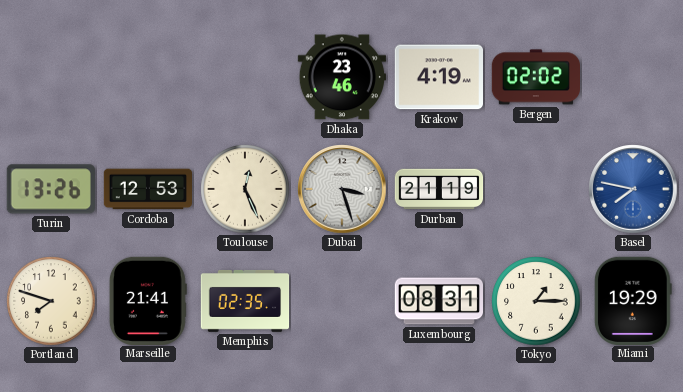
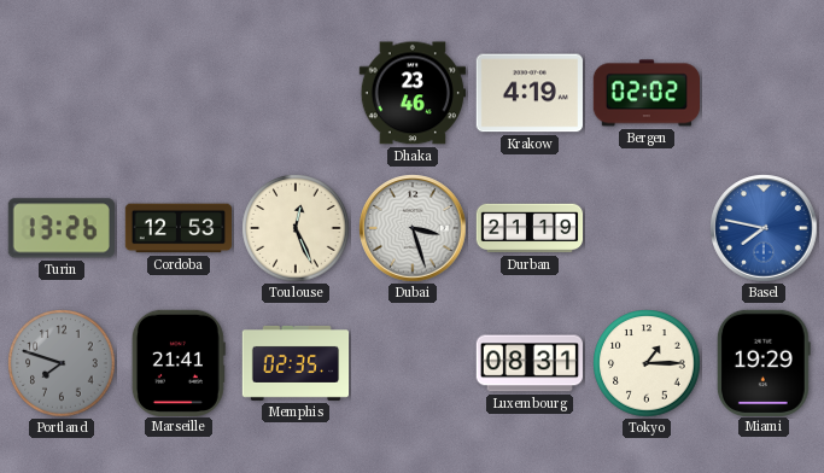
Portland dial: cream -> grey (62, 363)
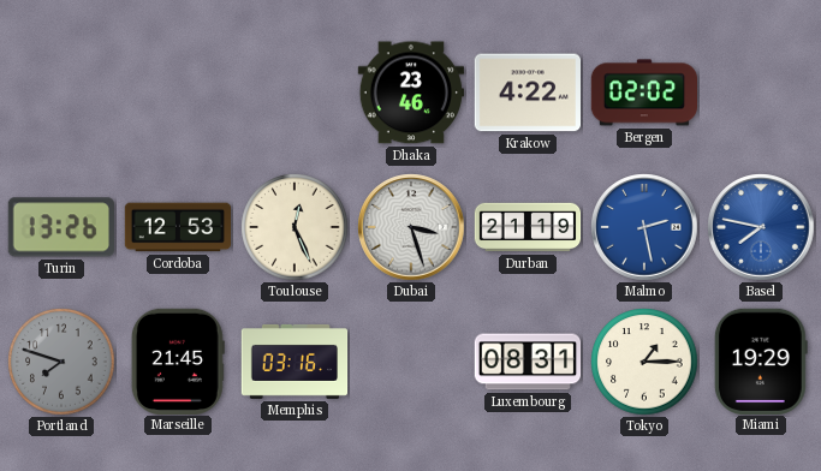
Krakow: 4:19 -> 4:22 (526, 93)
Malmo: none -> 2:28 (644, 227)
Marseille: 21:41 -> 21:45 (178, 360)
Memphis: 02:35 -> 03:16 (295, 362)
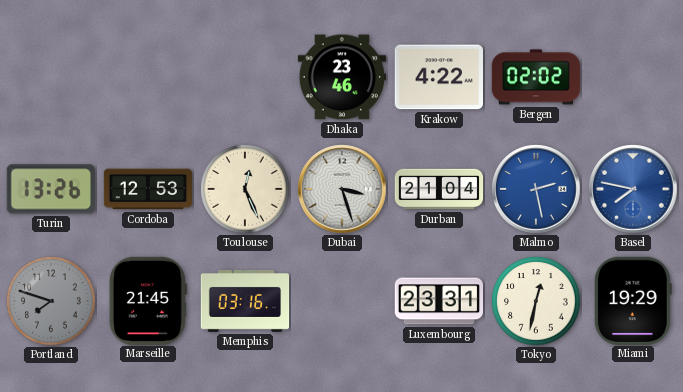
Durban: 21:19 -> 21:04 (439, 189)
Luxembourg: 08:31 -> 23:31 (438, 301)
Tokyo: 1:15 -> 12:32 (536, 301)
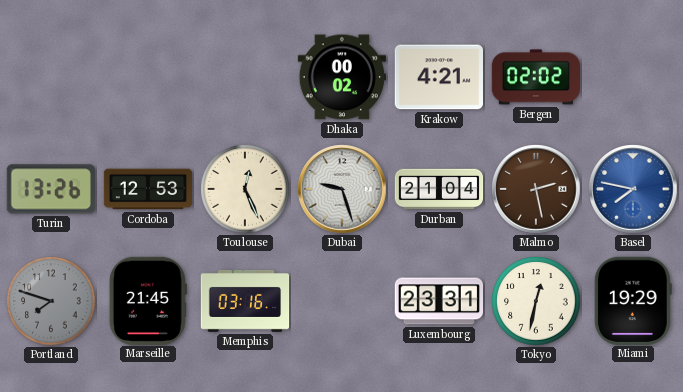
Dhaka: 23:46 -> 00:02 (341, 77)
Krakow: 4:22 -> 4:21 (438, 77)
Dubai: 3:27 -> 9:27 (342, 189)
Malmo dial: blue -> brown (536, 189)
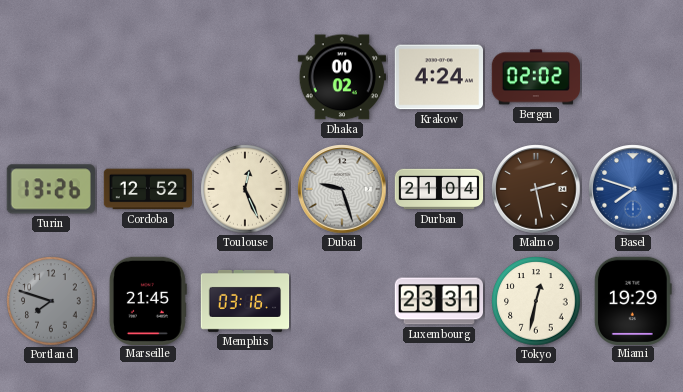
Krakow: 4:21 -> 4:24 (438, 77)
Cordoba: 12:53 -> 12:52 (148, 189)
Basel: 7:47 -> 7:48 (633, 189)
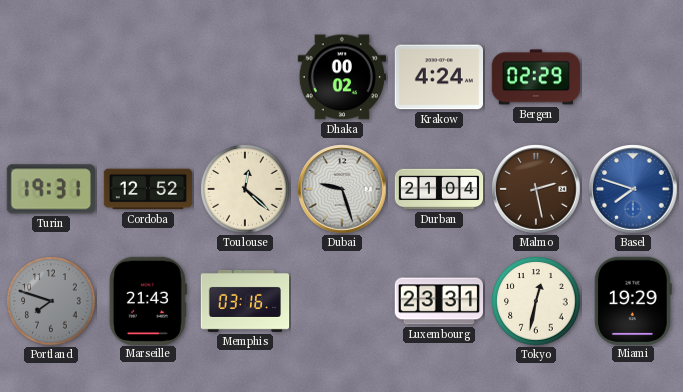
Bergen: 02:02 -> 02:29 (535, 77)
Turin: 13:26 -> 19:31 (51, 189)
Toulouse: 12:26 -> 12:22 (245, 189)
Marseille: 21:45 -> 21:43 (148, 300)
